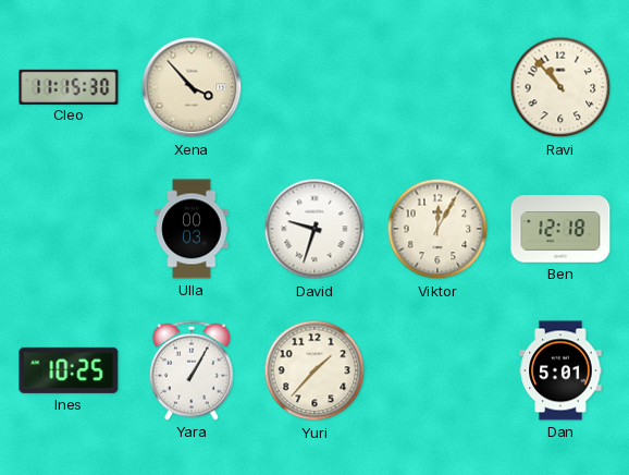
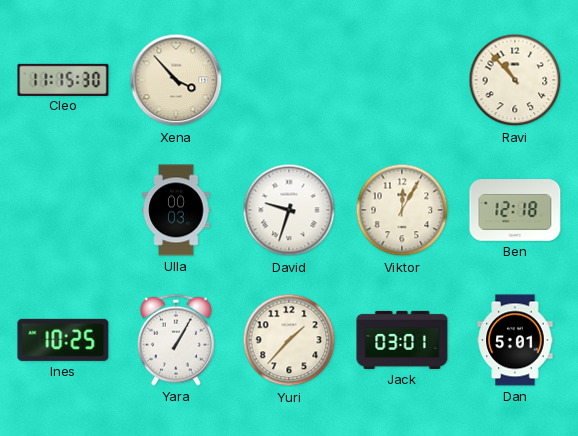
Jack: none -> 03:01 (402, 340)
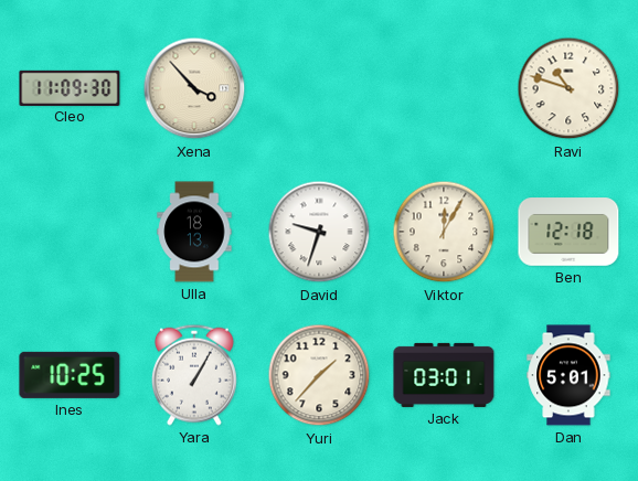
Cleo: 11:15 -> 11:09 (70, 87)
Ravi: 10:53 -> 10:48 (568, 88)
Ulla: 00:03 -> 18:13 (194, 232)
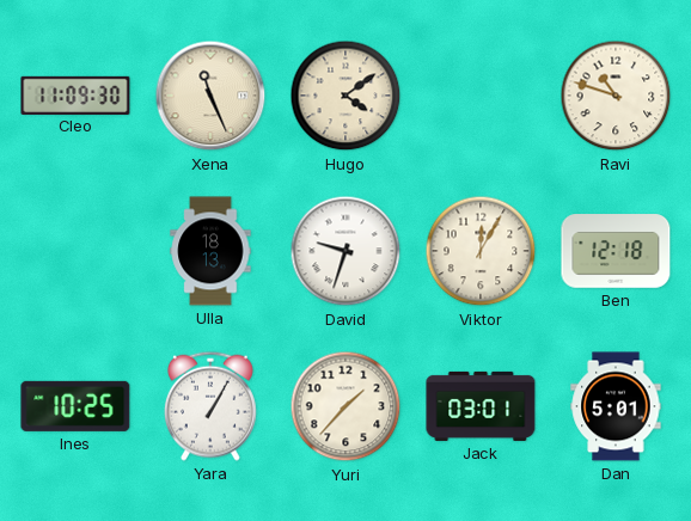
Xena: 3:53 -> 11:26 (210, 96)
Hugo: none -> 4:09 (345, 96)
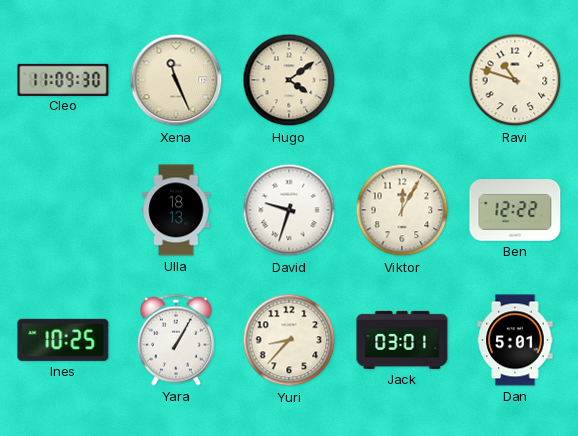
Ben: 12:18 -> 12:22 (515, 210)
Yuri: 1:37 -> 8:37 (289, 340)
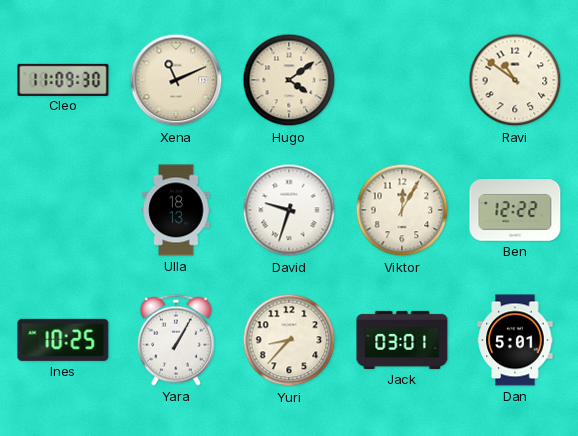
Xena: 11:26 -> 11:11 (176, 80)
Ravi: 10:48 -> 10:51 (515, 80)
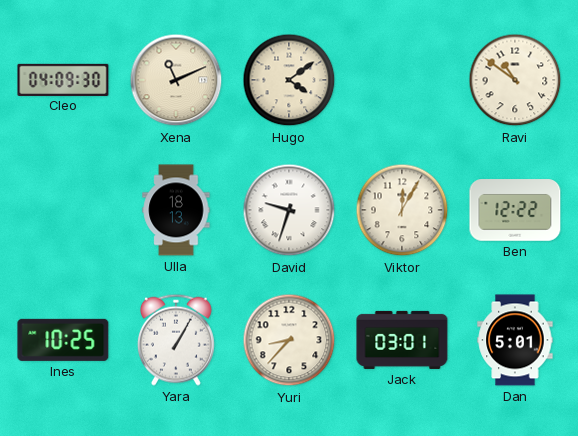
Cleo: 11:09 -> 04:09 (63, 79)
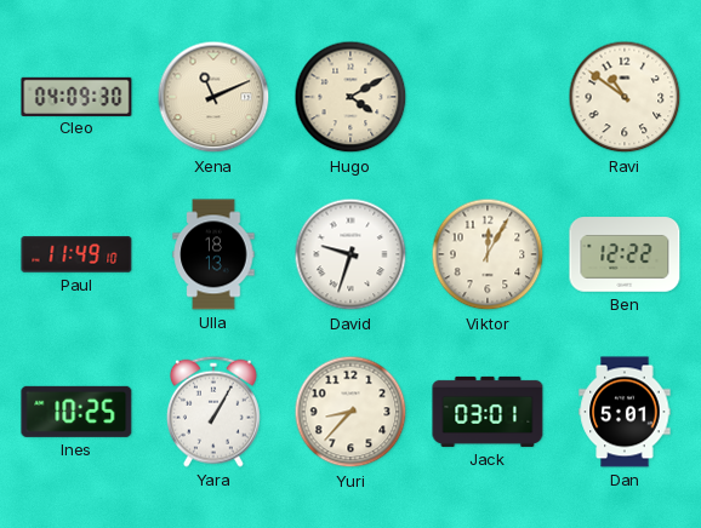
Hugo: 4:09 -> 4:10 (350, 97)
Paul: none -> 11:49 (76, 254)
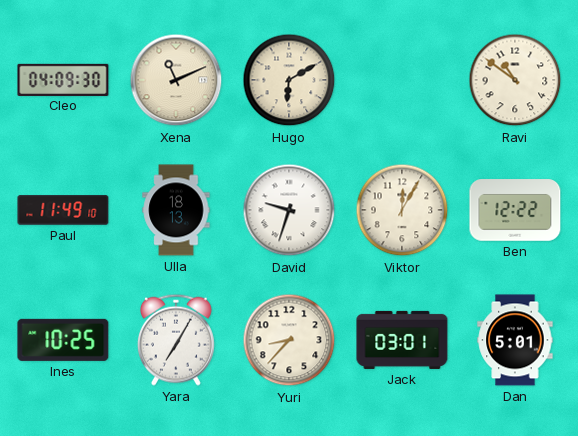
Hugo: 4:10 -> 6:10 (289, 80)
Yara: 1:05 -> 7:05 (176, 340)
